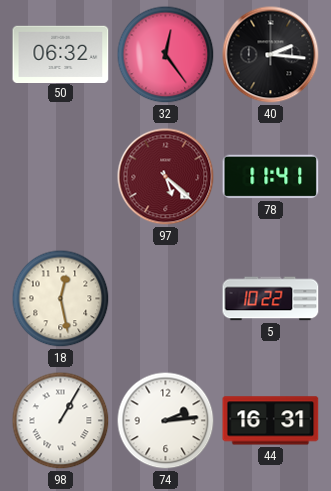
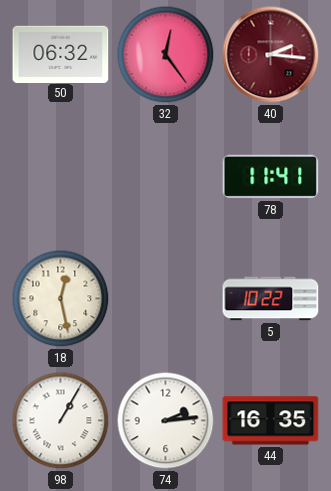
40 dial: black -> burgundy (271, 55)
97: 5:22 -> none (166, 177)
44: 16:31 -> 16:35 (271, 421)
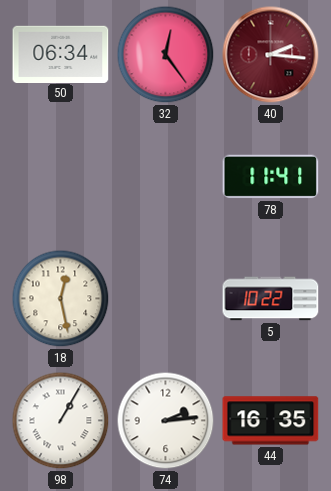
50: 06:32 -> 06:34 (61, 54)
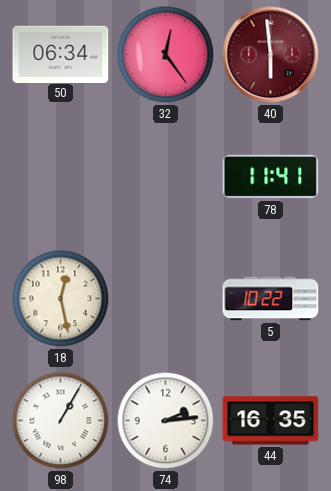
40: 2:16 -> 5:59 (271, 55)
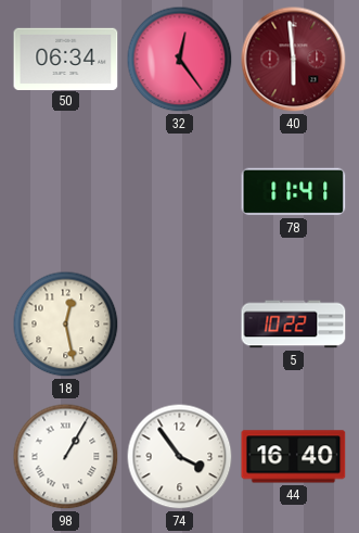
74: 2:14 -> 3:54 (180, 457)
44: 16:35 -> 16:40 (294, 457)
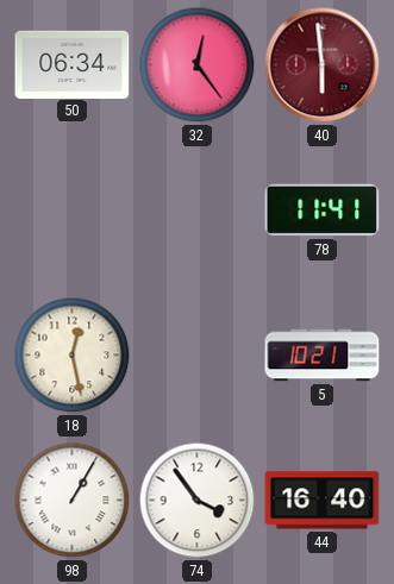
5: 10:22 -> 10:21 (323, 356)
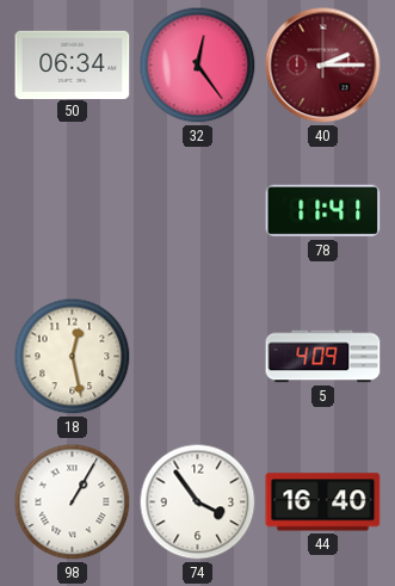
40: 5:59 -> 2:15 (323, 66)
5: 10:21 -> 4:09 (323, 357)
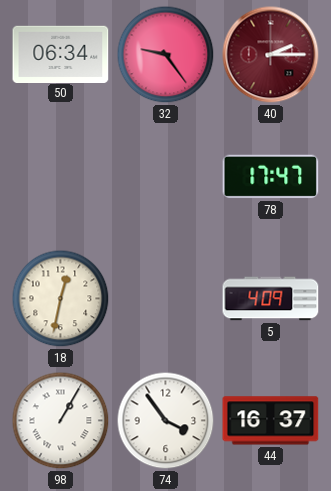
32: 12:24 -> 9:24 (166, 55)
78: 11:41 -> 17:47 (271, 177)
18: 12:28 -> 12:32 (61, 299)
44: 16:40 -> 16:37 (271, 421)
